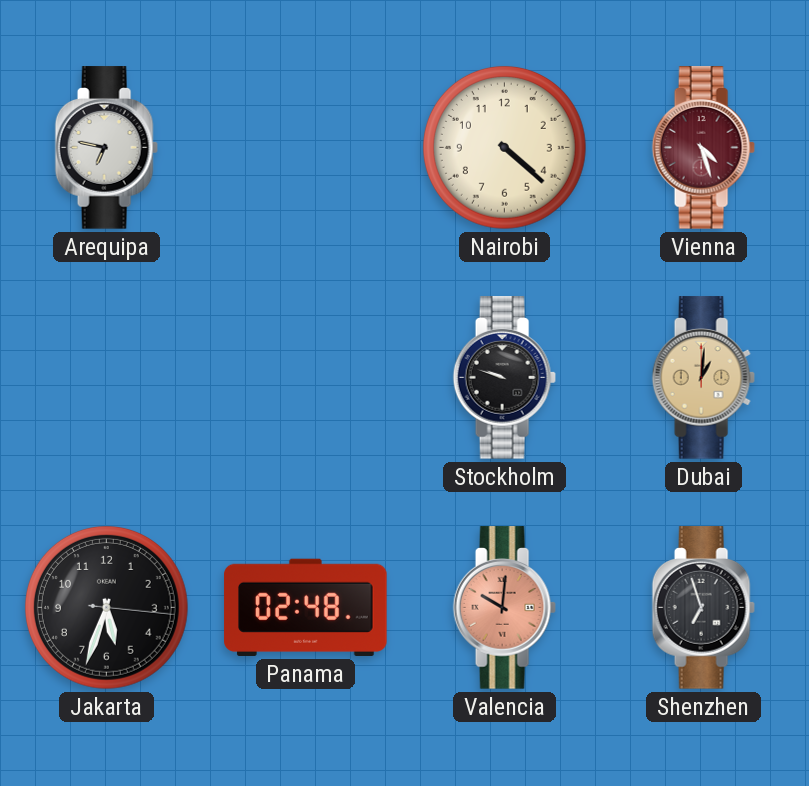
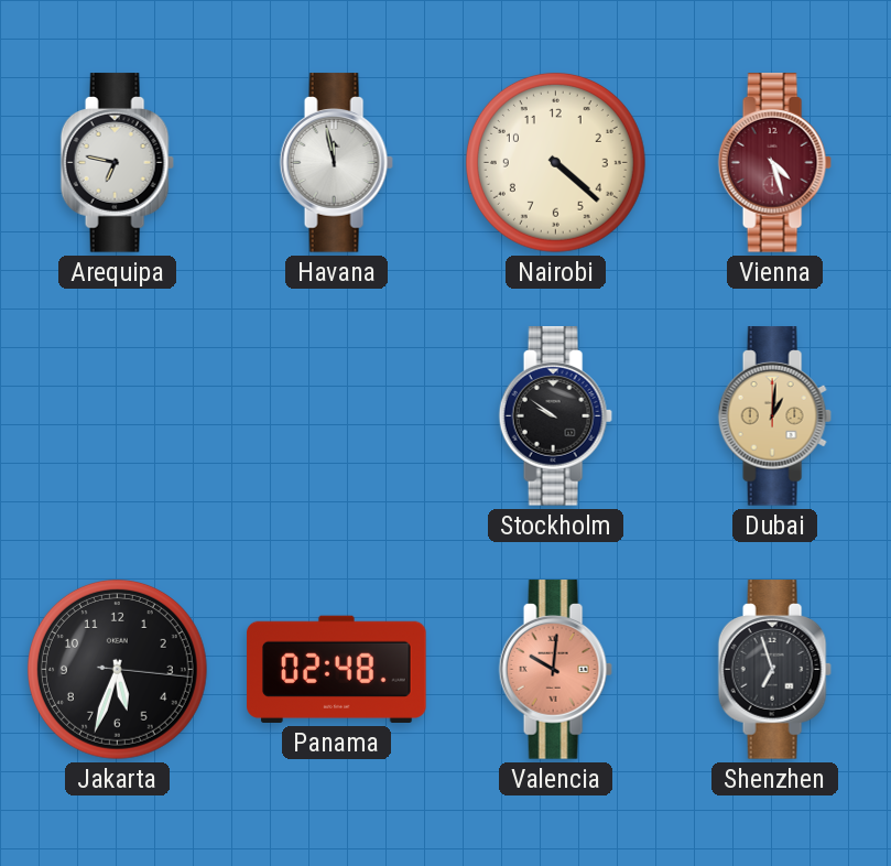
Havana: none -> 11:58 (336, 163)
Stockholm: 9:48 -> 9:51 (555, 416)
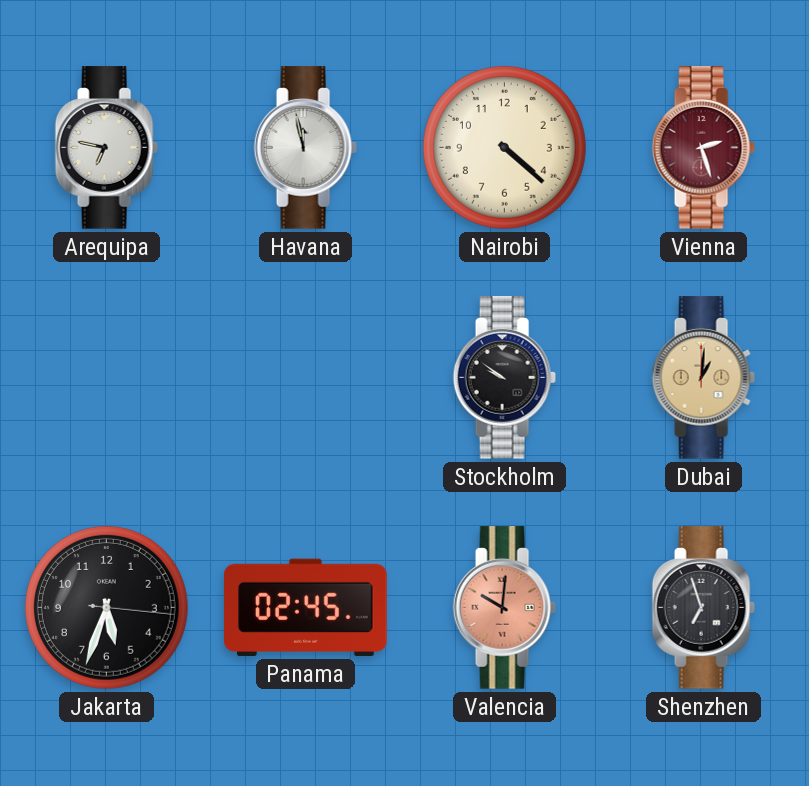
Vienna: 4:27 -> 2:27 (703, 148)
Panama: 02:48 -> 02:45 (306, 607)
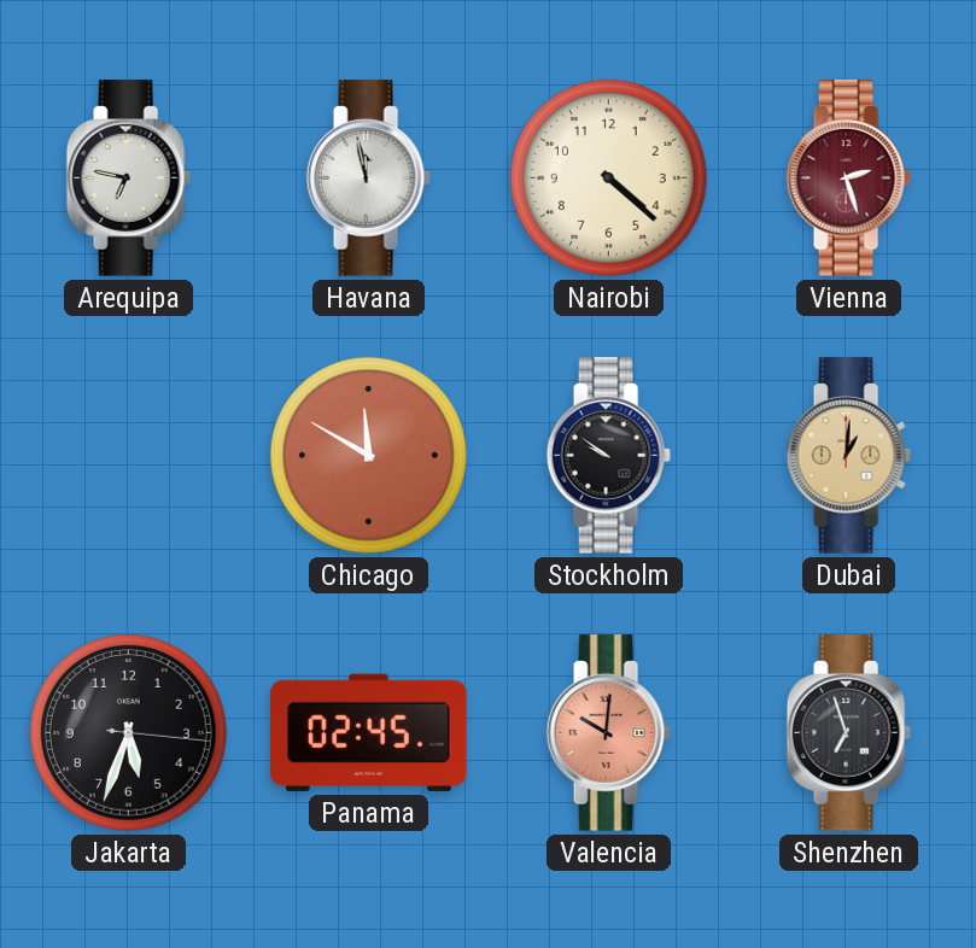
Chicago: none -> 11:50 (368, 455)
